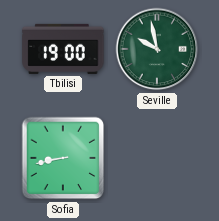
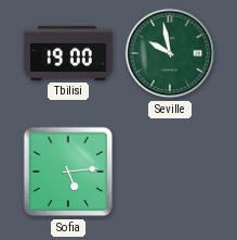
Sofia: 8:43 -> 5:14 (68, 172)
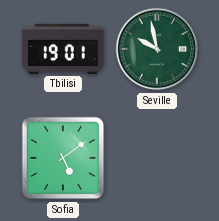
Tbilisi: 19:00 -> 19:01 (63, 49)
Sofia: 5:14 -> 5:09 (63, 158)
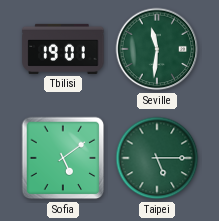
Seville: 9:58 -> 11:31 (157, 49)
Taipei: none -> 5:15 (157, 158)
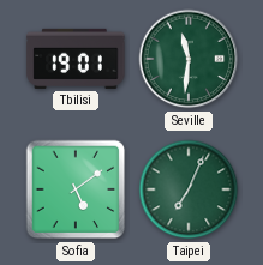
Taipei: 5:15 -> 7:04 (189, 189)
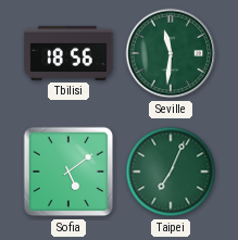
Tbilisi: 19:01 -> 18:56 (68, 53)
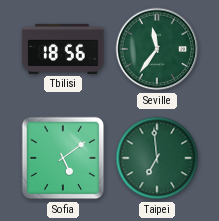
Seville: 11:31 -> 11:36 (157, 49)
Taipei: 7:04 -> 6:59 (157, 158)
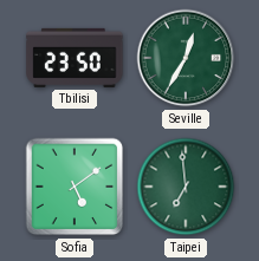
Tbilisi: 18:56 -> 23:50 (75, 58)
Seville: 11:36 -> 12:35 (186, 58)
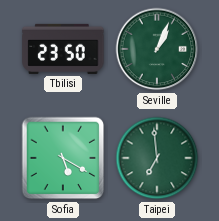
Seville: 12:35 -> 1:04 (157, 49)
Sofia: 5:09 -> 5:20 (63, 158)
